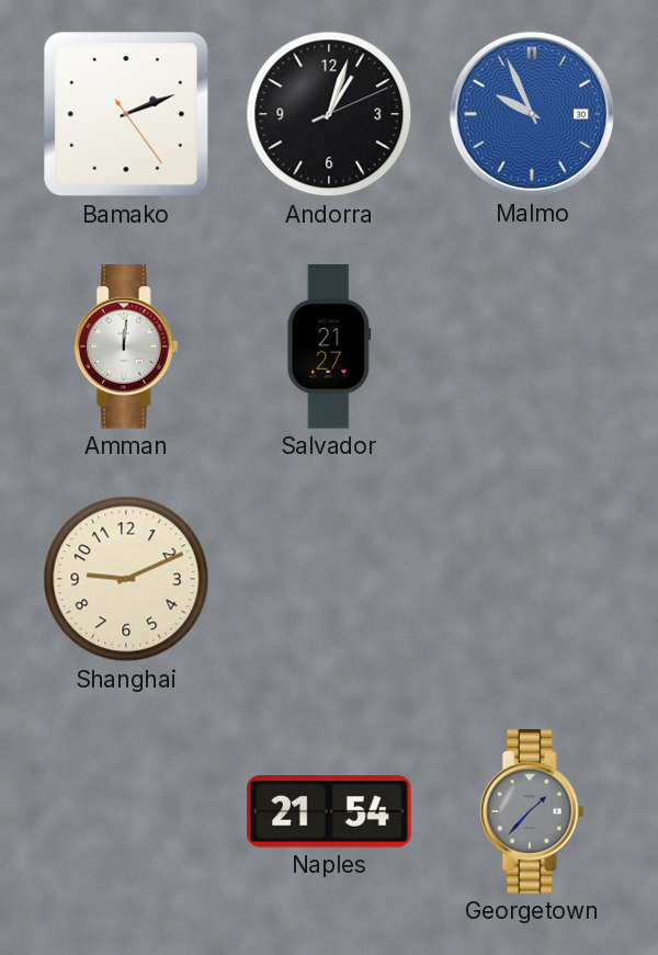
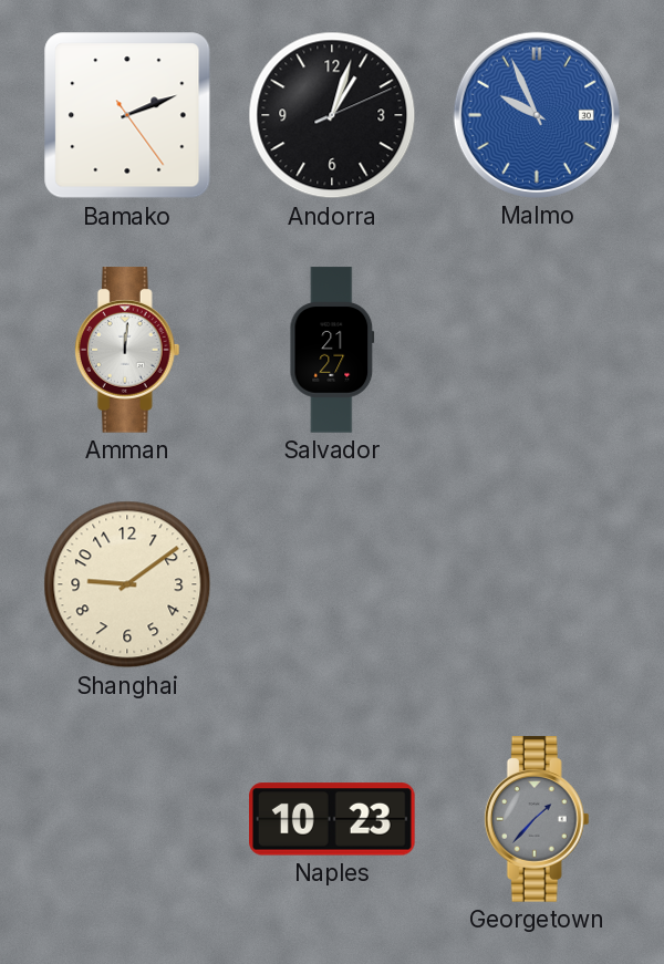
Shanghai: 9:11 -> 9:09 (127, 584)
Naples: 21:54 -> 10:23 (333, 819)
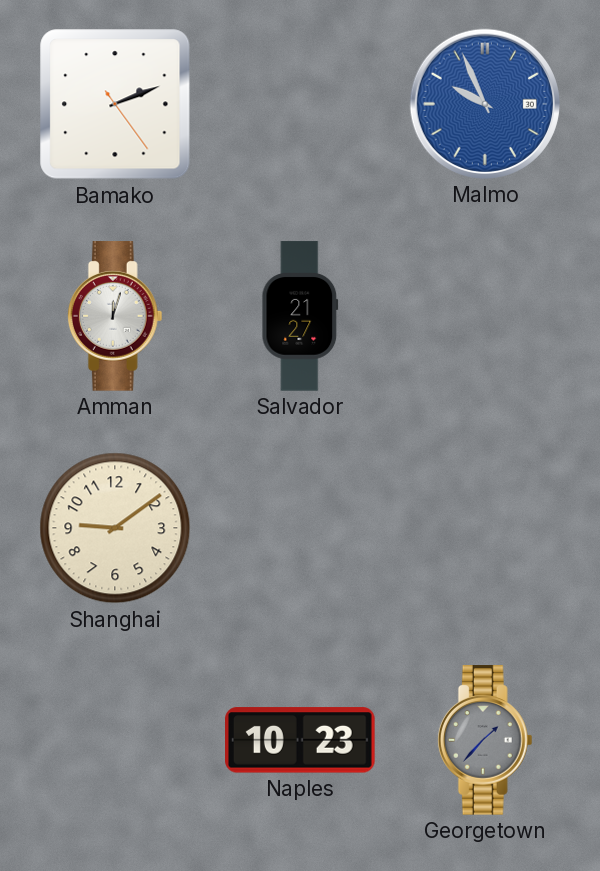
Andorra: 1:03 -> none (332, 115)
Amman: 12:01 -> 12:03 (115, 316)
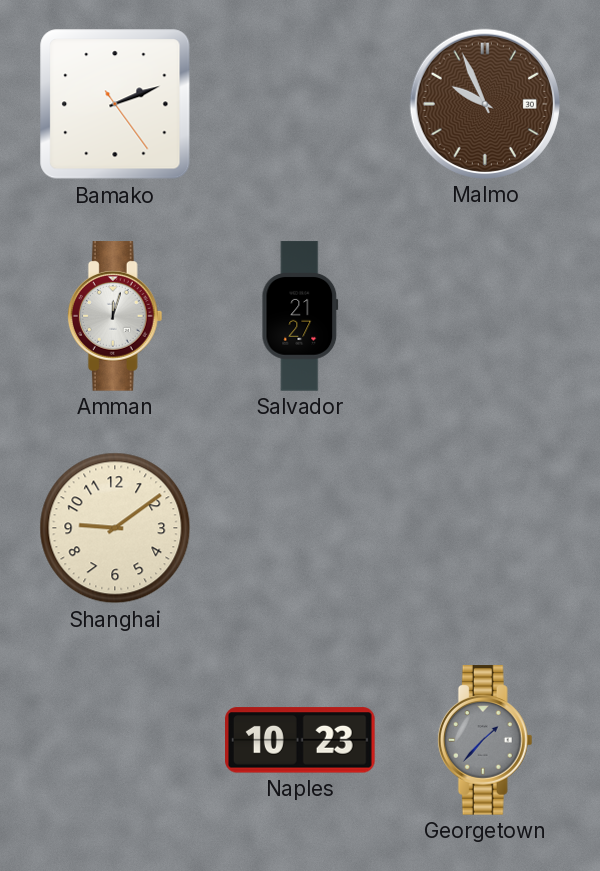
Malmo dial: blue -> brown (485, 104)
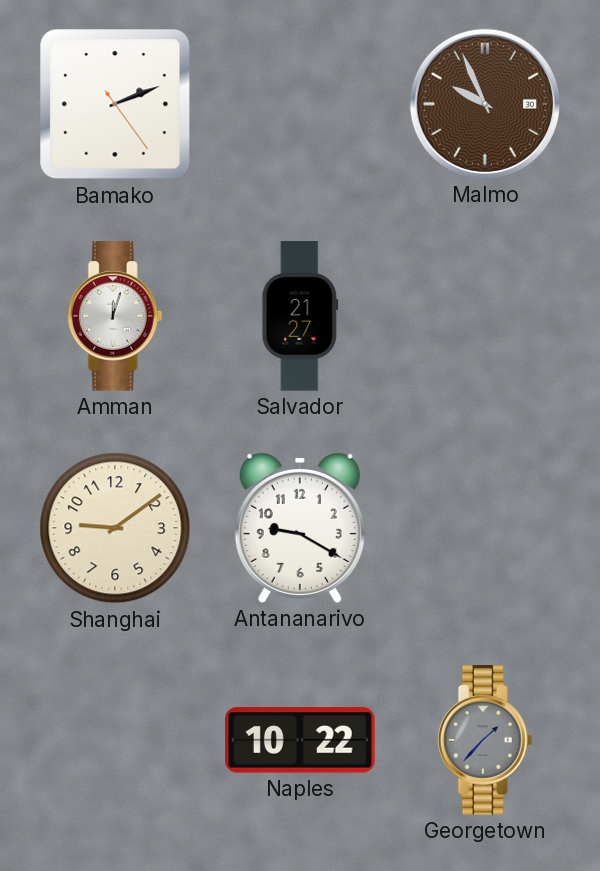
Antananarivo: none -> 9:20 (300, 528)
Naples: 10:23 -> 10:22 (301, 740)
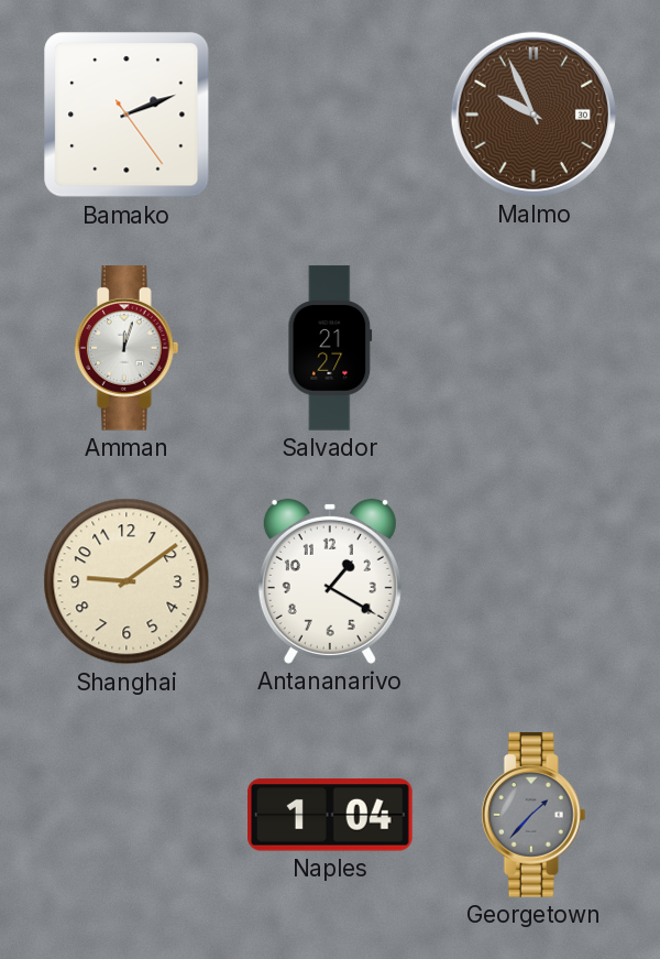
Antananarivo: 9:20 -> 1:20 (330, 581)
Naples: 10:22 -> 1:04 (331, 815)
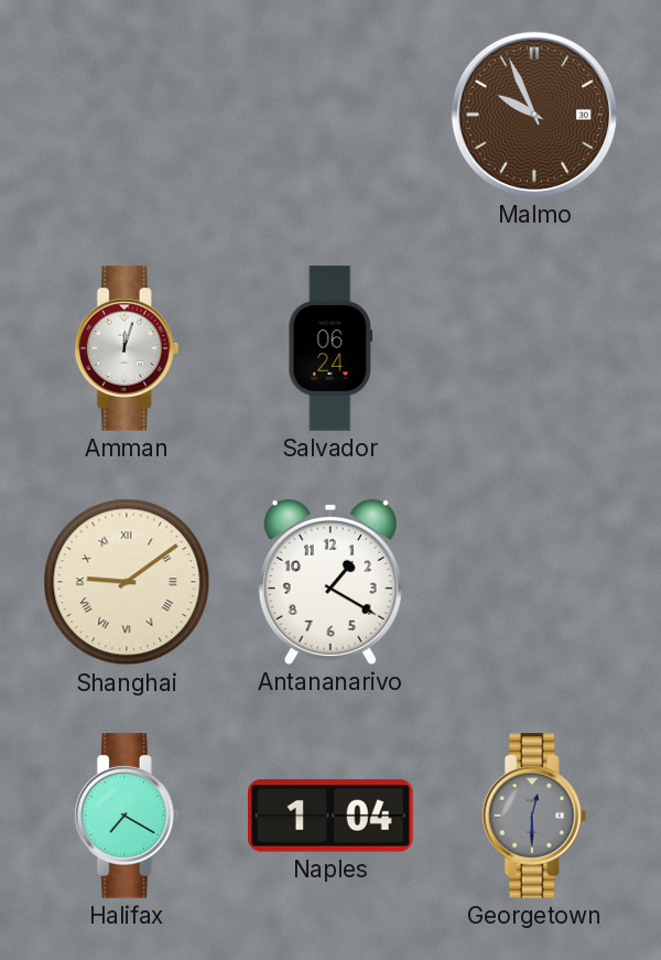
Bamako: 2:11 -> none (127, 115)
Salvador: 21:27 -> 06:24 (330, 348)
Shanghai numerals: Arabic -> Roman (127, 582)
Halifax: none -> 7:20 (127, 816)
Georgetown: 1:37 -> 12:30 (534, 816)
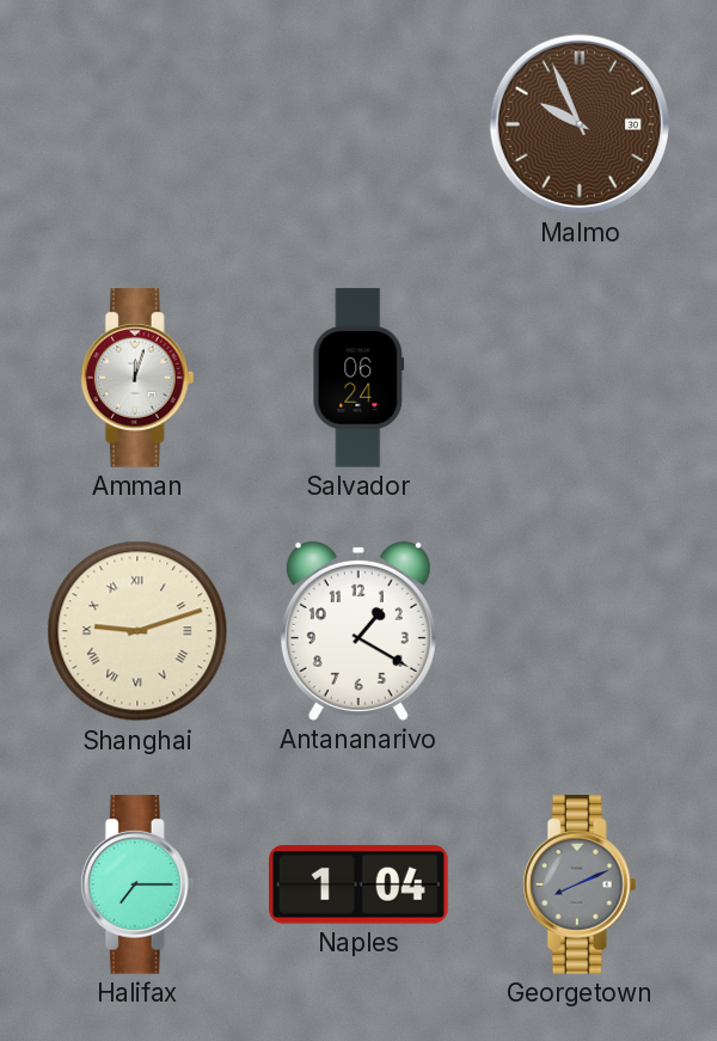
Shanghai: 9:09 -> 9:12 (137, 631)
Halifax: 7:20 -> 7:15 (137, 884)
Georgetown: 12:30 -> 8:11 (580, 884)
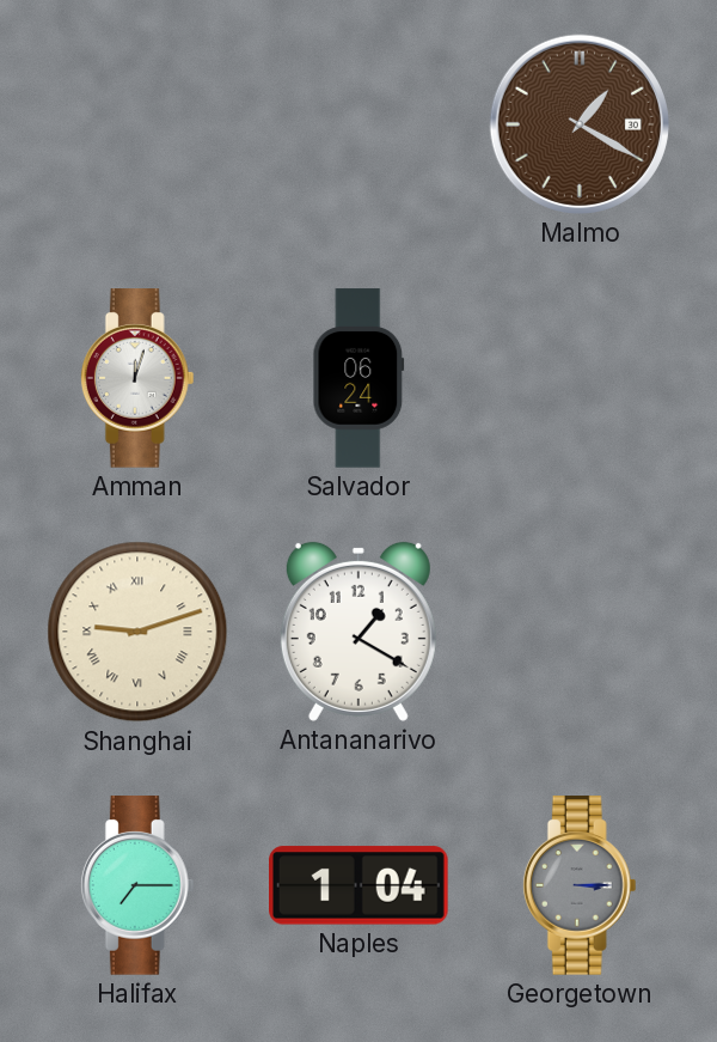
Malmo: 9:56 -> 1:20 (580, 124)
Georgetown: 8:11 -> 3:15 (580, 885)
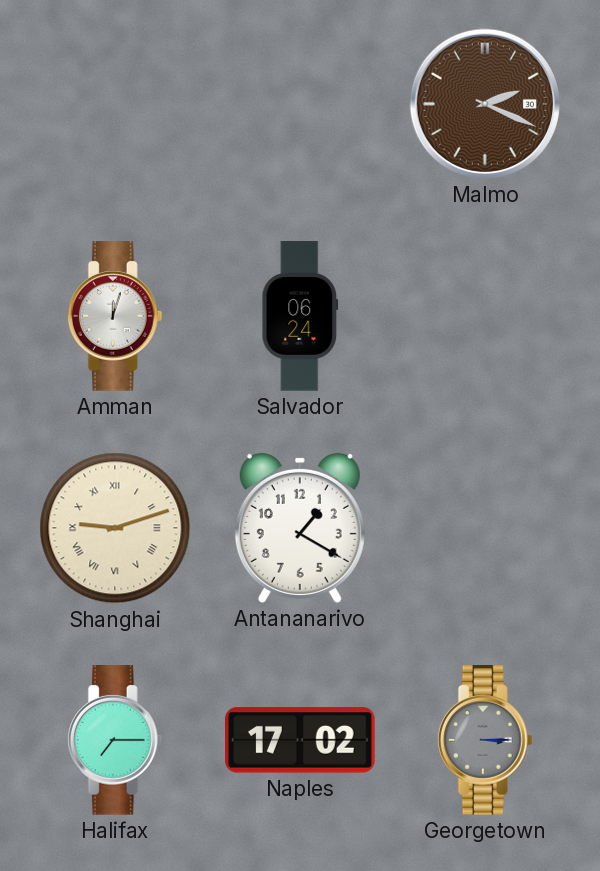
Malmo: 1:20 -> 2:19 (485, 104)
Naples: 1:04 -> 17:02 (301, 740)
